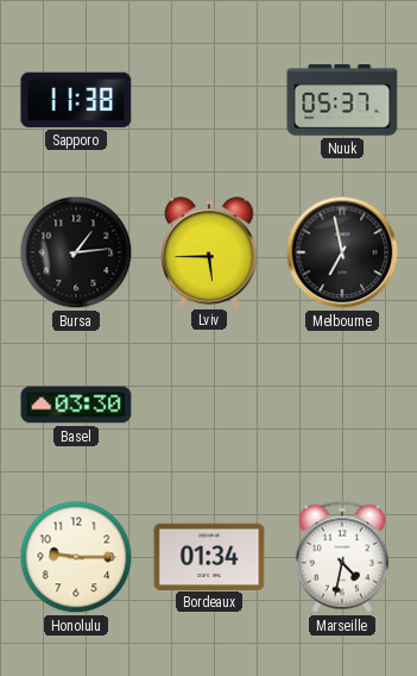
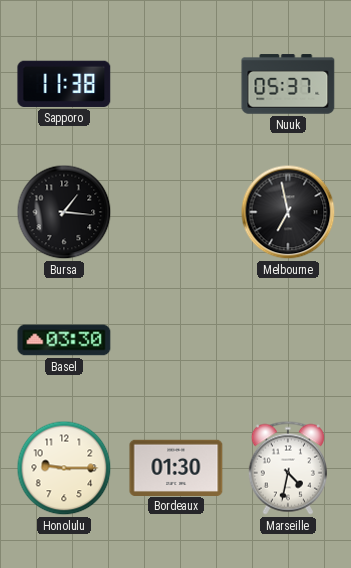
Bursa: 1:14 -> 1:16 (64, 212)
Lviv: 5:45 -> none (209, 252)
Bordeaux: 01:34 -> 01:30 (176, 467)
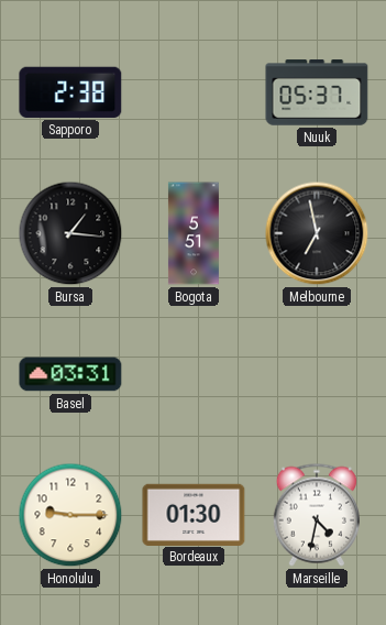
Sapporo: 11:38 -> 2:38 (70, 92)
Bogota: none -> 5:51 (194, 233)
Basel: 03:30 -> 03:31 (70, 374)
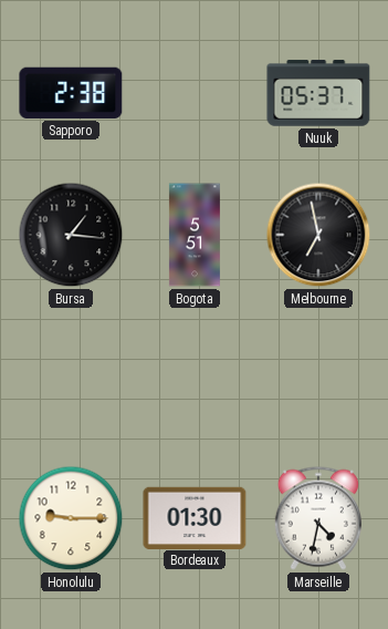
Basel: 03:31 -> none (70, 374)
